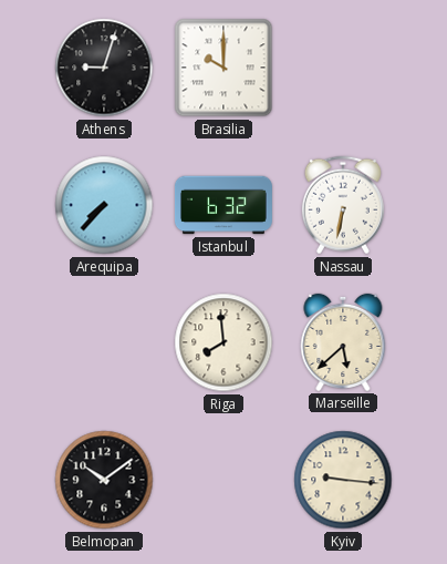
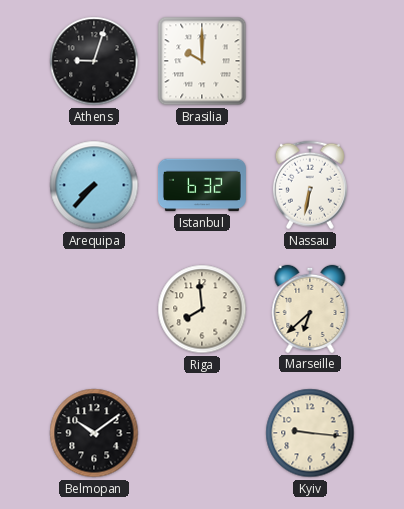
Marseille: 5:38 -> 6:38 (310, 309)
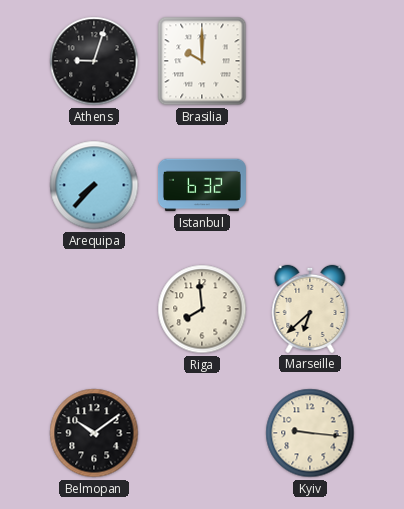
Nassau: 6:32 -> none (310, 185)
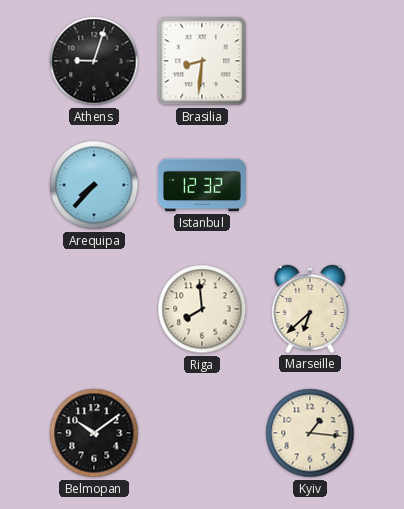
Brasilia: 10:00 -> 8:31 (202, 61)
Istanbul: 6:32 -> 12:32 (202, 185)
Kyiv: 9:16 -> 1:16 (310, 433)
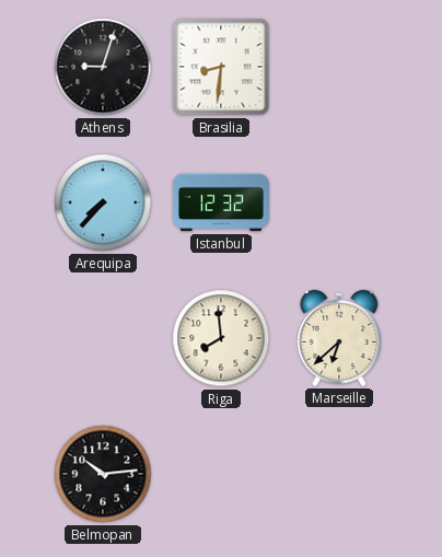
Belmopan: 10:09 -> 10:14 (103, 474)
Kyiv: 1:16 -> none (310, 433)
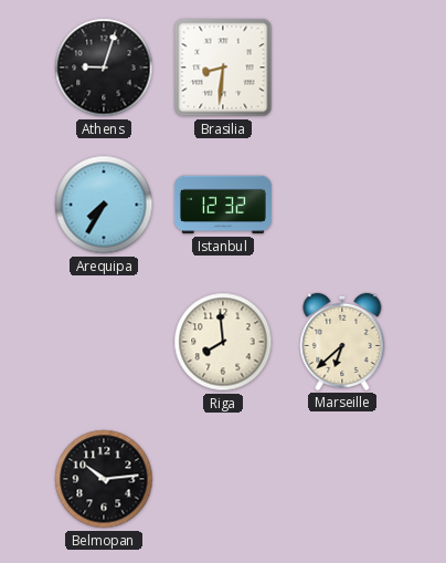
Arequipa: 7:37 -> 7:35 (104, 205)
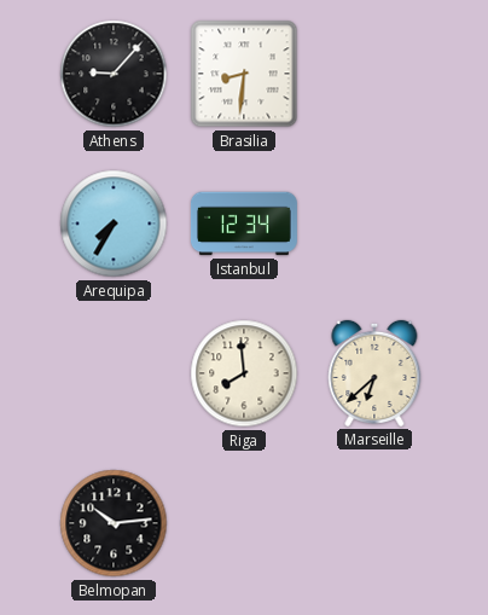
Athens: 9:03 -> 9:07 (114, 74)
Istanbul: 12:32 -> 12:34 (244, 224)
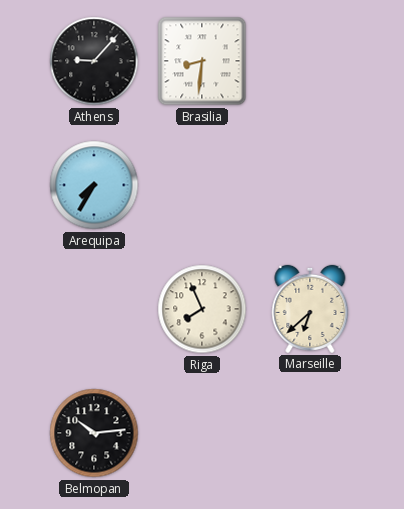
Istanbul: 12:34 -> none (244, 224)
Riga: 7:59 -> 7:56 (202, 309)
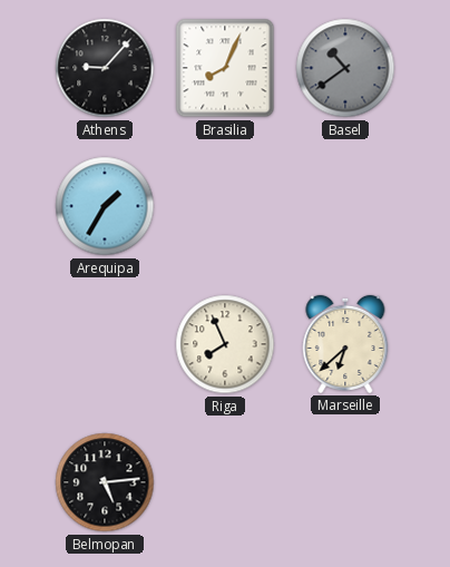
Brasilia: 8:31 -> 8:04 (225, 68)
Basel: none -> 10:39 (345, 68)
Arequipa: 7:35 -> 1:35 (105, 206)
Belmopan: 10:14 -> 5:14 (105, 482)
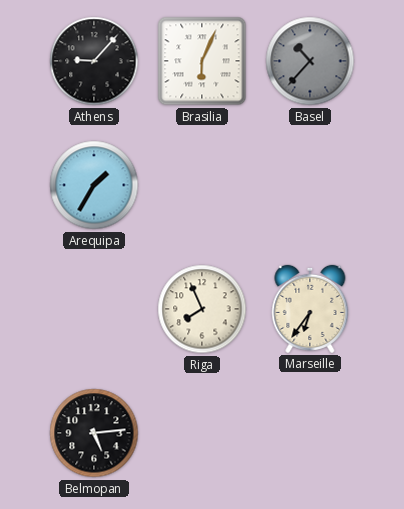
Brasilia: 8:04 -> 6:04 (202, 61)
Basel: 10:39 -> 10:37 (310, 61)
Marseille: 6:38 -> 6:36 (310, 309)
